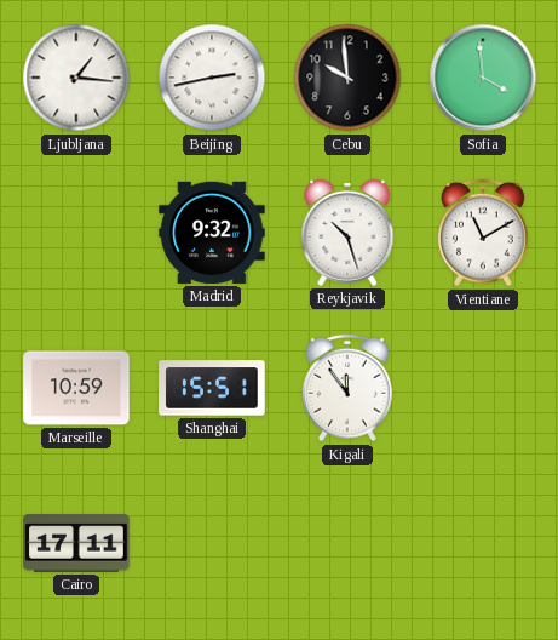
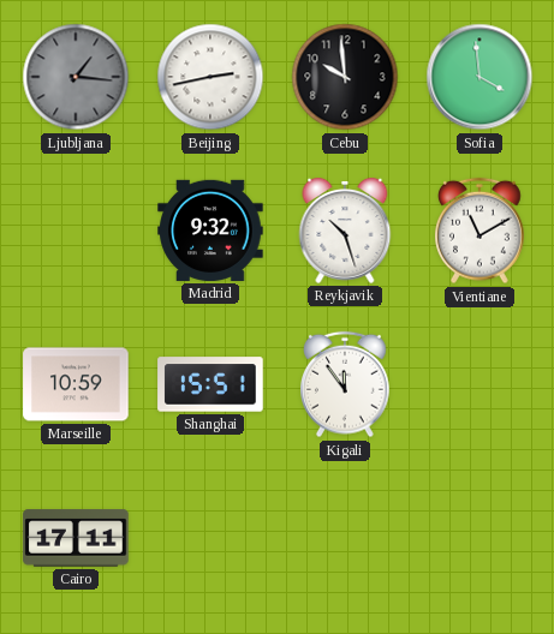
Ljubljana dial: white -> grey (76, 77)
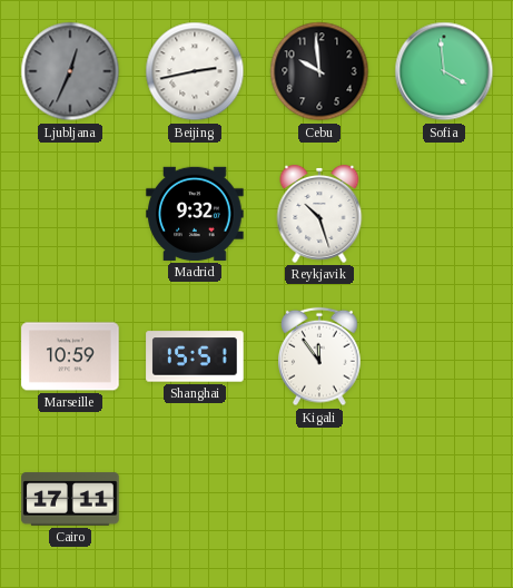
Ljubljana: 1:16 -> 12:34 (70, 71)
Vientiane: 11:10 -> none (481, 231)
